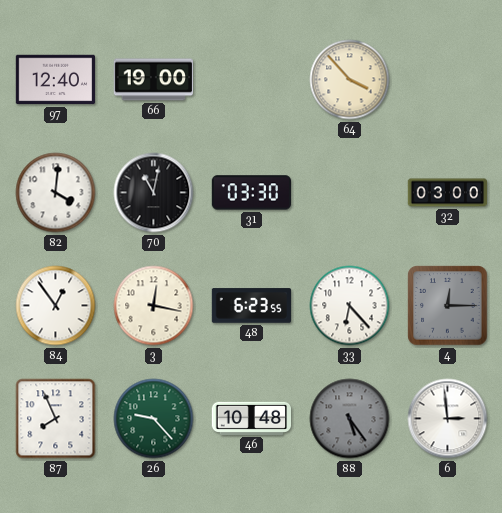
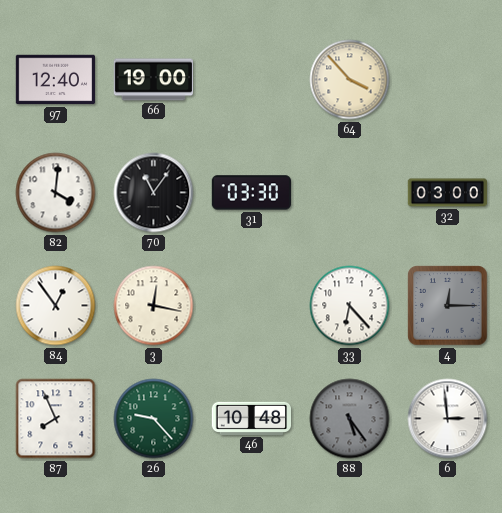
70: 11:02 -> 11:06 (154, 193)
48: 6:23 -> none (252, 306)
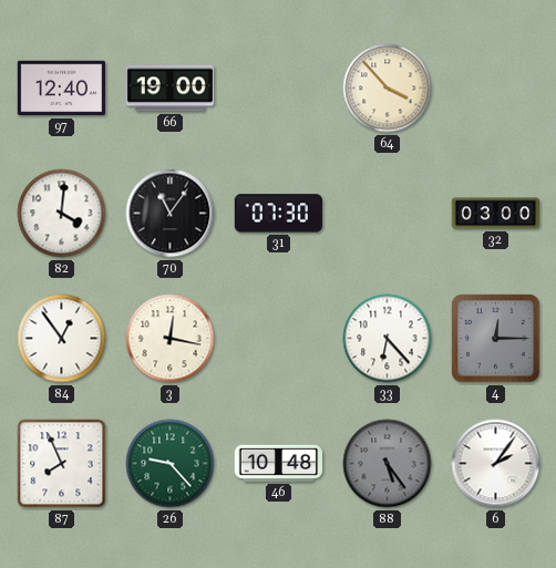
31: 03:30 -> 07:30 (279, 214)
6: 2:59 -> 2:06 (496, 464)
